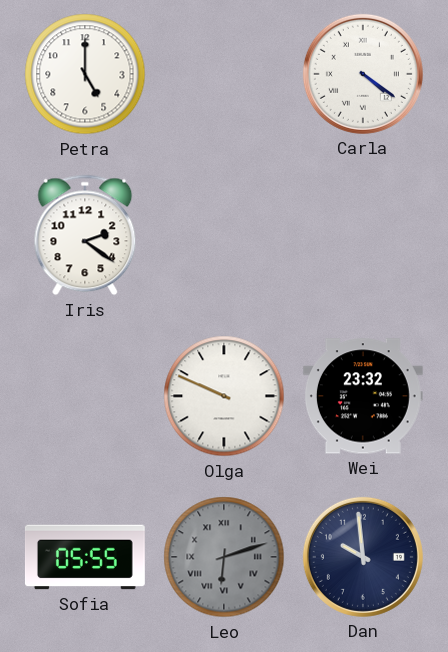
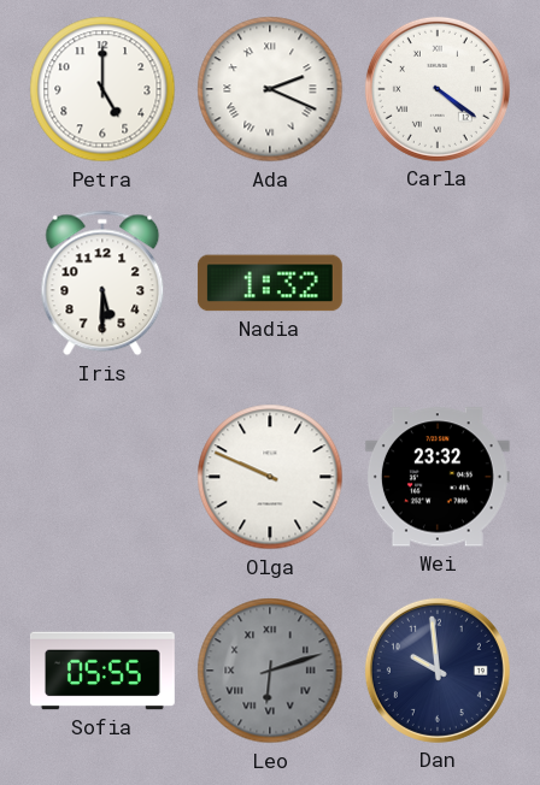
Ada: none -> 2:19 (270, 89)
Iris: 2:21 -> 5:30 (102, 283)
Nadia: none -> 1:32 (270, 283)
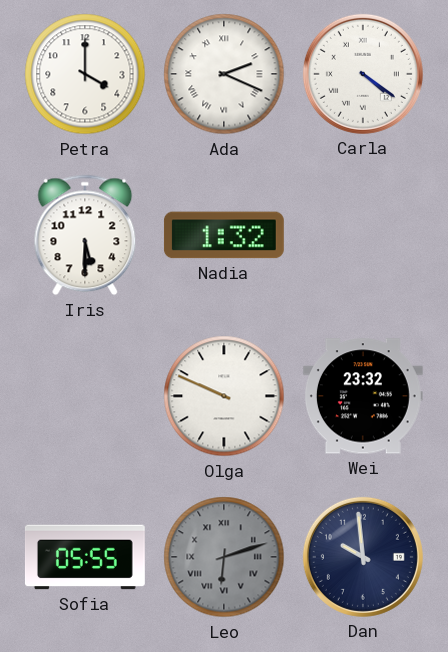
Petra: 5:00 -> 4:00 (85, 74)
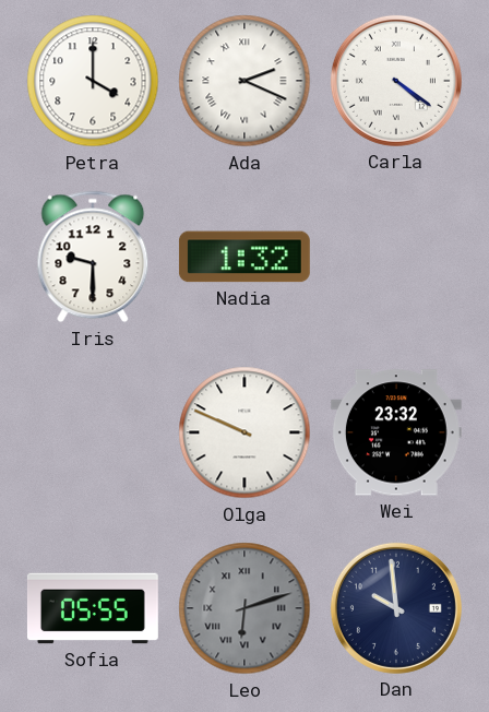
Iris: 5:30 -> 9:30 (93, 257)
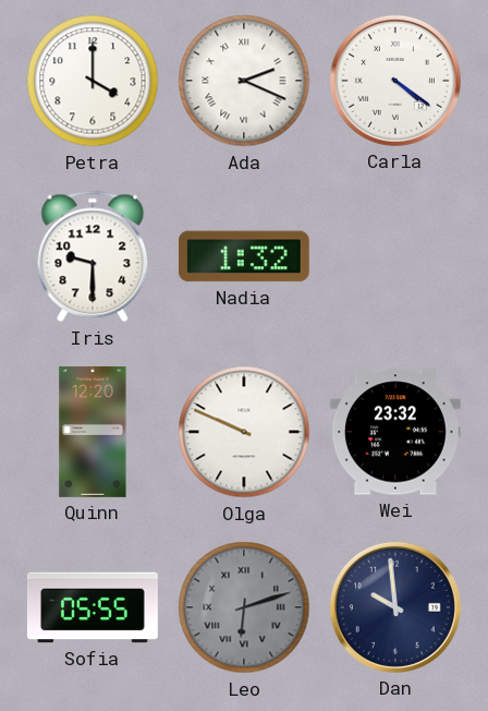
Quinn: none -> 12:20 (93, 432)
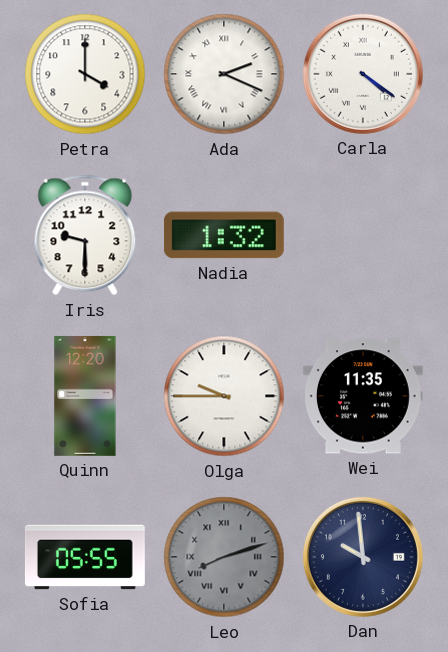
Olga: 9:49 -> 9:45 (224, 396)
Wei: 23:32 -> 11:35 (363, 396)
Leo: 6:12 -> 8:12 (224, 557)
